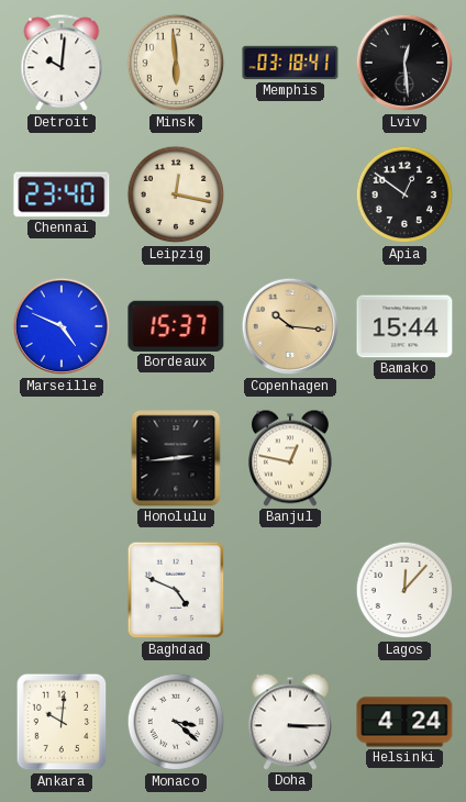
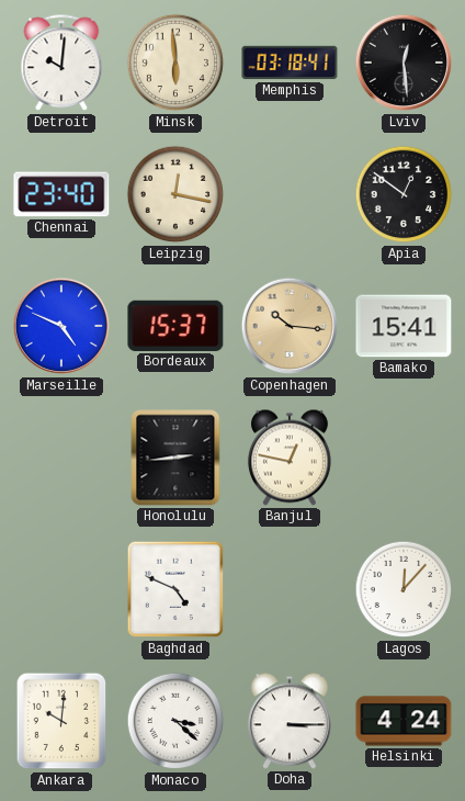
Bamako: 15:44 -> 15:41 (404, 326)
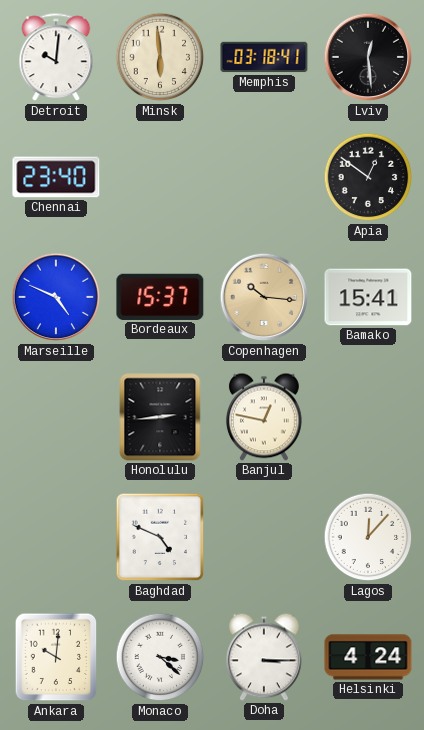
Leipzig: 12:17 -> none (175, 194)
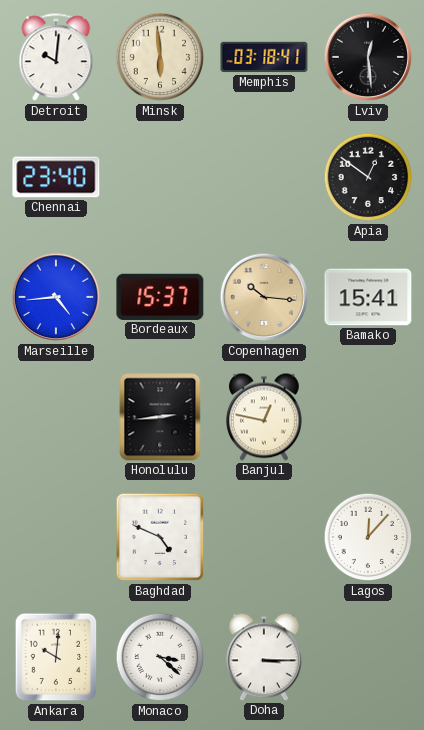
Marseille: 4:49 -> 4:44 (56, 297)
Helsinki: 4:24 -> none (368, 657)
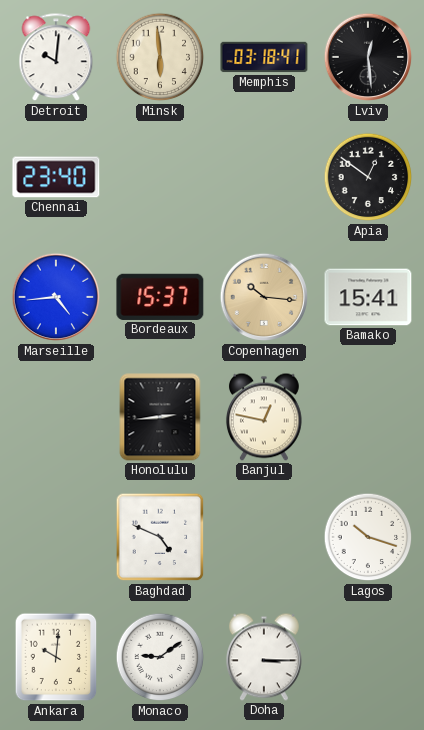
Lagos: 12:07 -> 10:18 (368, 537)
Monaco: 3:22 -> 9:09 (160, 657)
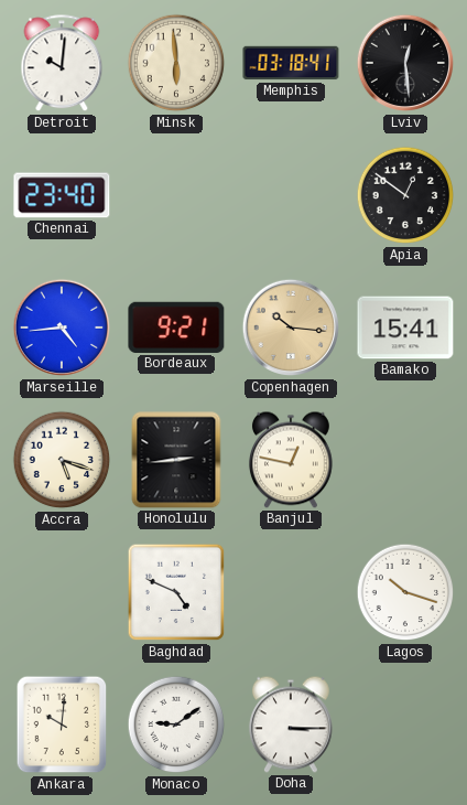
Bordeaux: 15:37 -> 9:21 (176, 328)
Accra: none -> 5:18 (62, 460)
